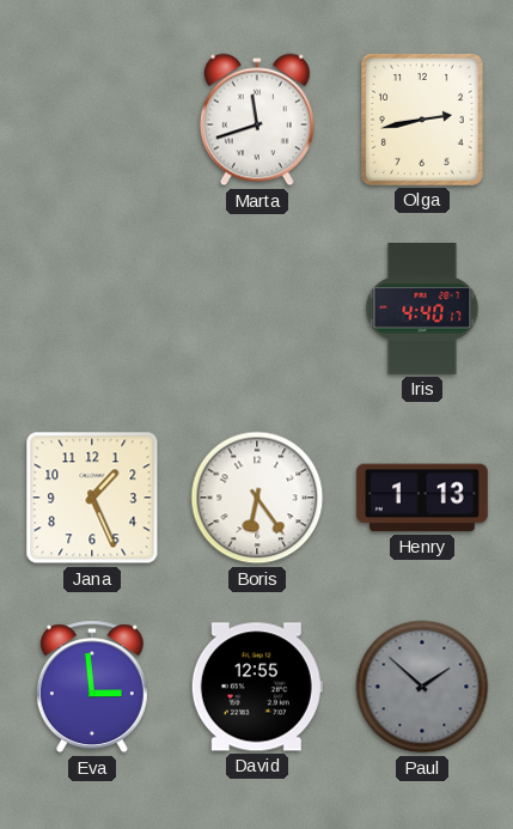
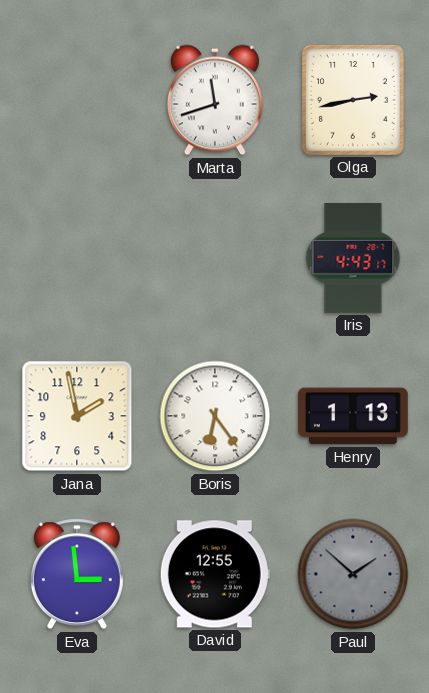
Iris: 4:40 -> 4:43 (353, 259)
Jana: 1:26 -> 1:58 (77, 416)
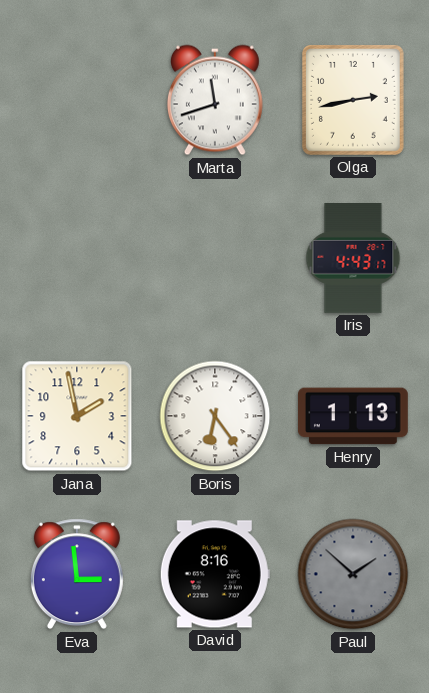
David: 12:55 -> 8:16 (215, 574)
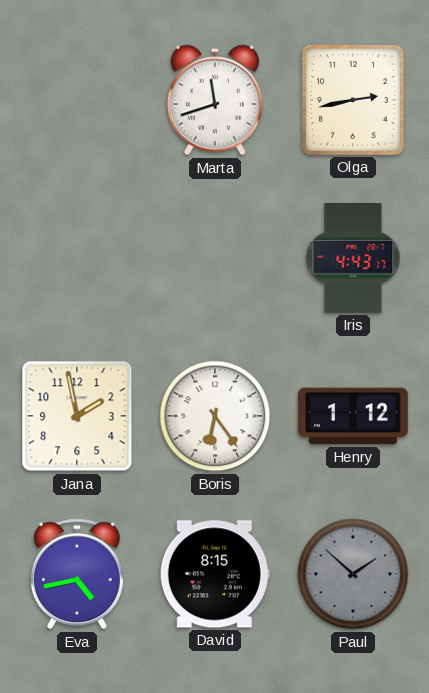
Henry: 1:13 -> 1:12 (353, 416)
Eva: 2:59 -> 4:43 (77, 574)
David: 8:16 -> 8:15 (215, 574)
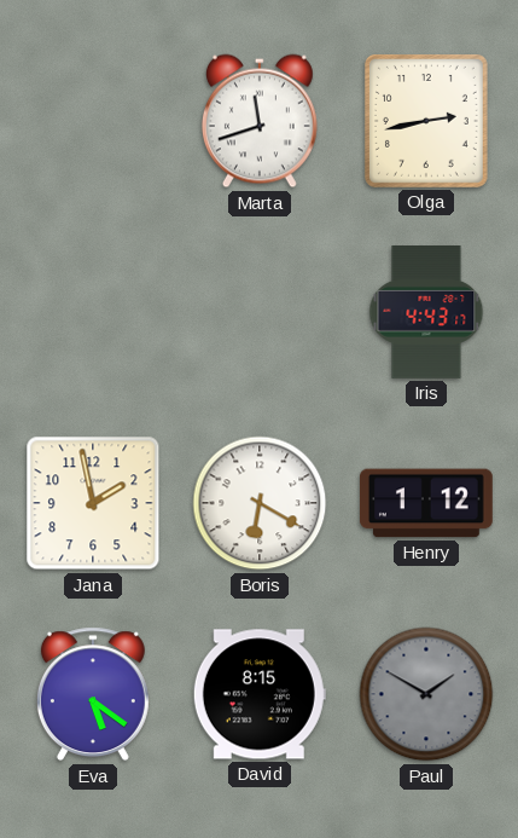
Boris: 6:24 -> 6:20 (260, 503)
Eva: 4:43 -> 5:21 (93, 694)
Paul: 1:52 -> 1:50 (426, 694)
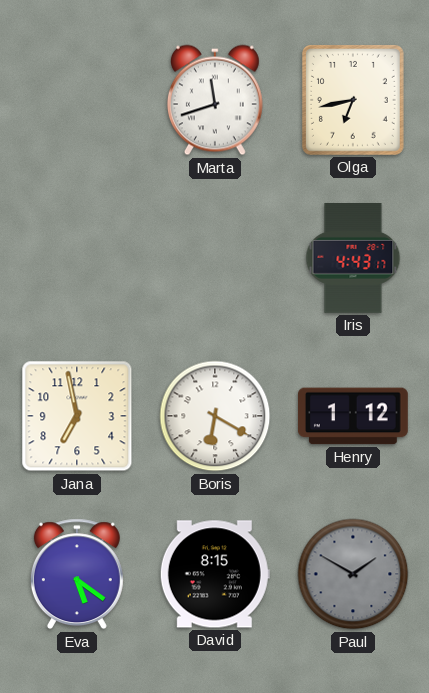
Olga: 2:43 -> 6:43 (353, 100)
Jana: 1:58 -> 6:58 (77, 416)
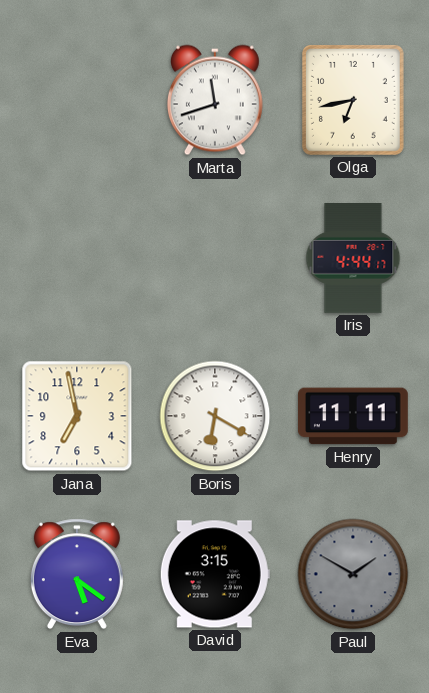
Iris: 4:43 -> 4:44 (353, 259)
Henry: 1:12 -> 11:11 (353, 416)
David: 8:15 -> 3:15 (215, 574)
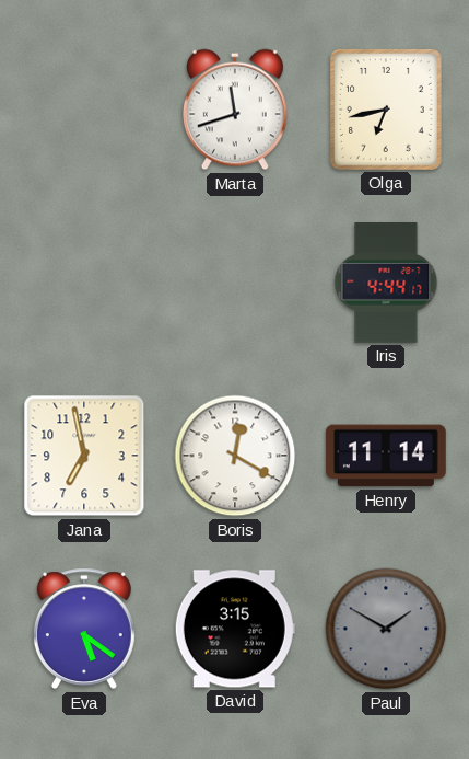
Boris: 6:20 -> 12:20 (235, 456)
Henry: 11:11 -> 11:14 (386, 456)
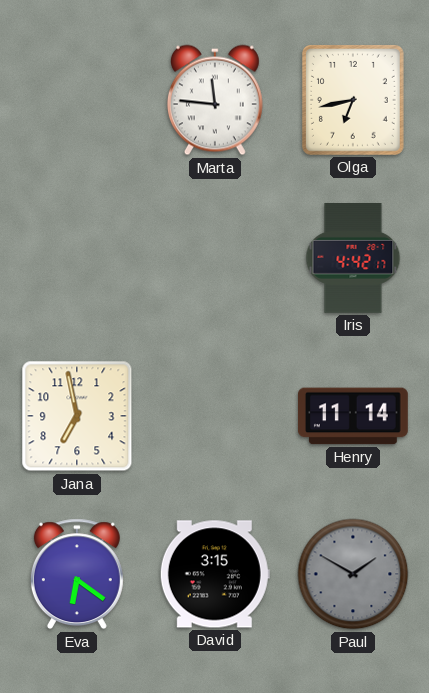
Marta: 11:42 -> 11:46 (215, 100)
Iris: 4:44 -> 4:42 (353, 259)
Boris: 12:20 -> none (235, 456)
Eva: 5:21 -> 6:21 (77, 574)
